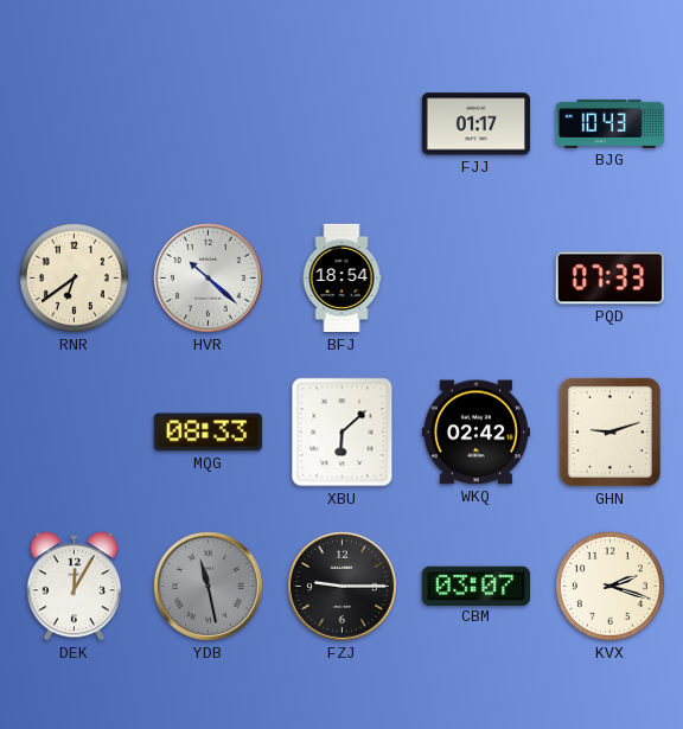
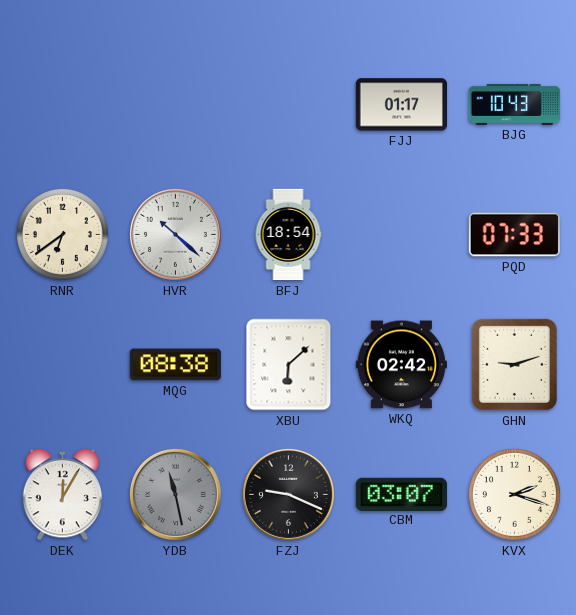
MQG: 08:33 -> 08:38 (175, 365)
FZJ: 9:15 -> 9:19 (288, 494)
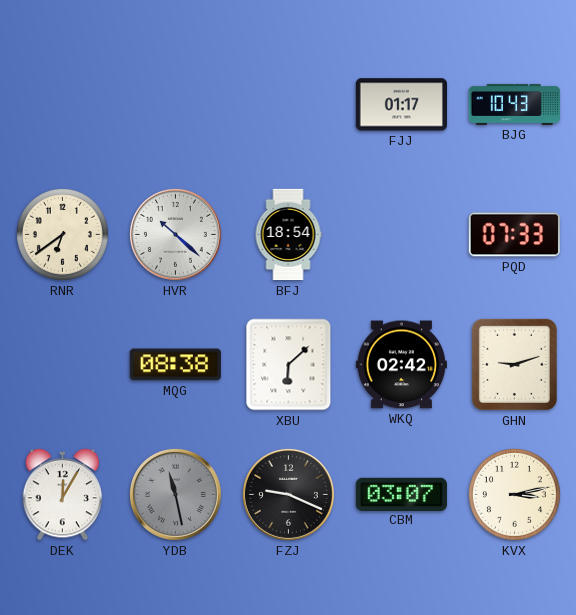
KVX: 2:18 -> 3:13 (514, 494)
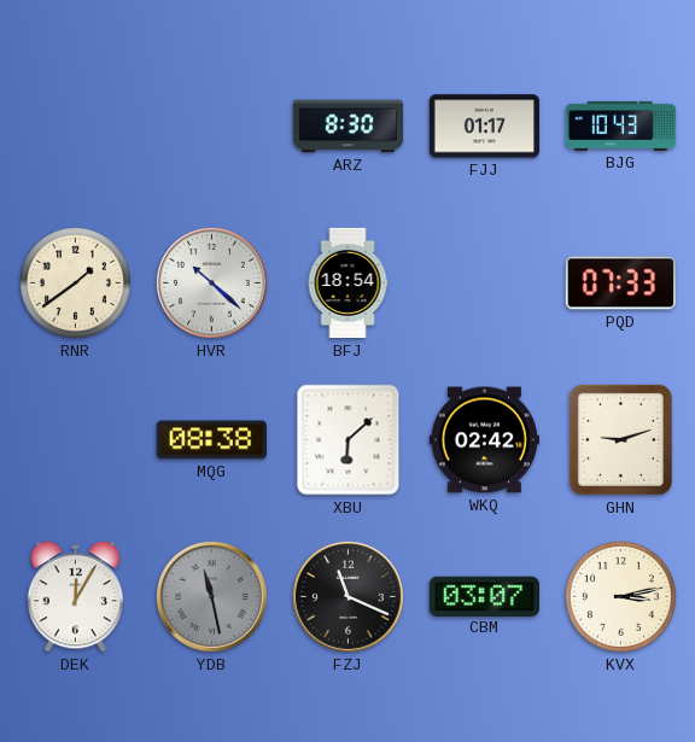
ARZ: none -> 8:30 (347, 127)
RNR: 6:39 -> 1:39 (75, 282)
FZJ: 9:19 -> 11:19 (347, 596)
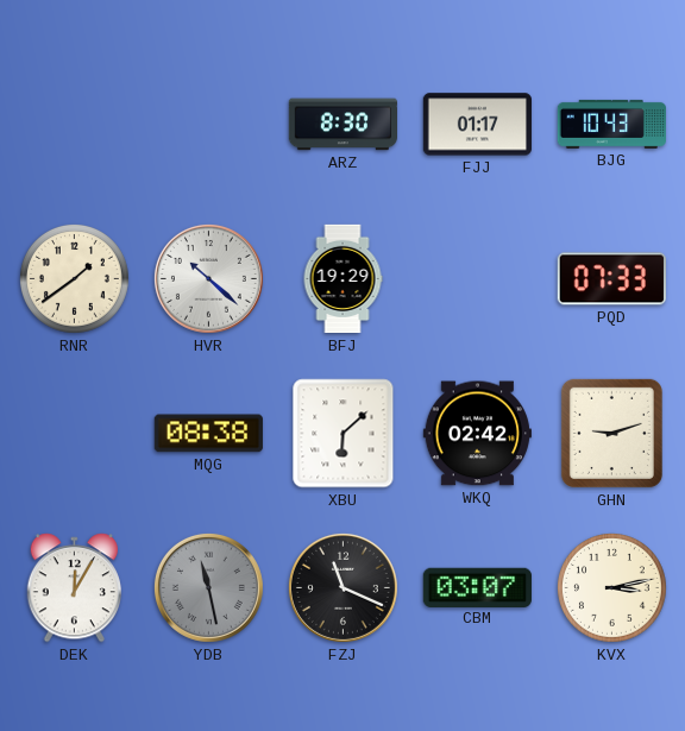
BFJ: 18:54 -> 19:29 (342, 279)
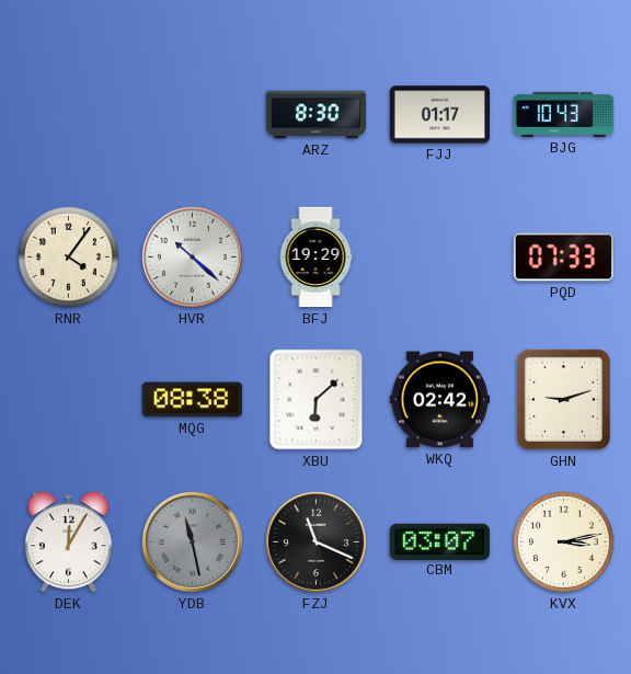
RNR: 1:39 -> 4:06 (68, 256)
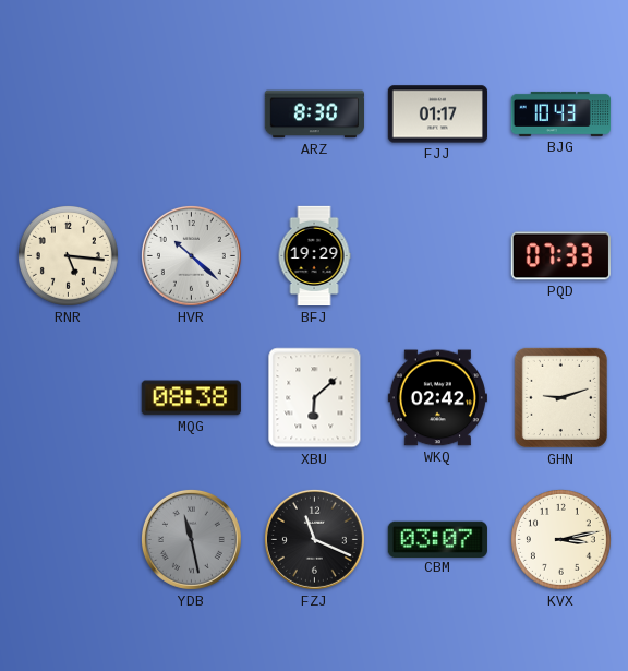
RNR: 4:06 -> 5:16 (68, 255)
DEK: 12:05 -> none (69, 542)
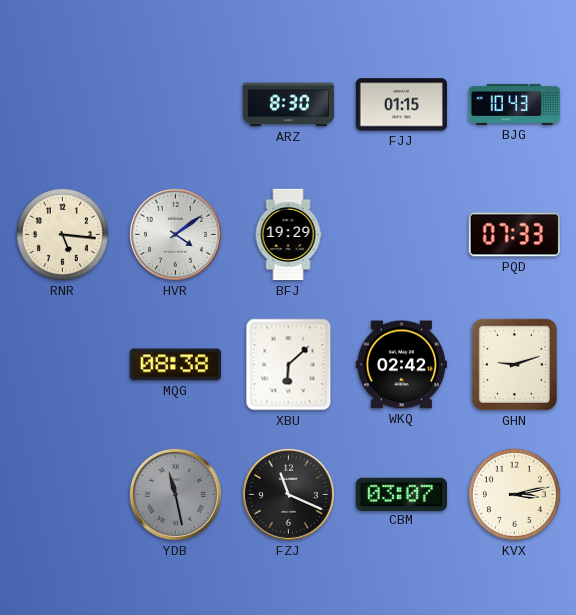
FJJ: 01:17 -> 01:15 (401, 105)
HVR: 10:22 -> 4:09 (175, 234)
